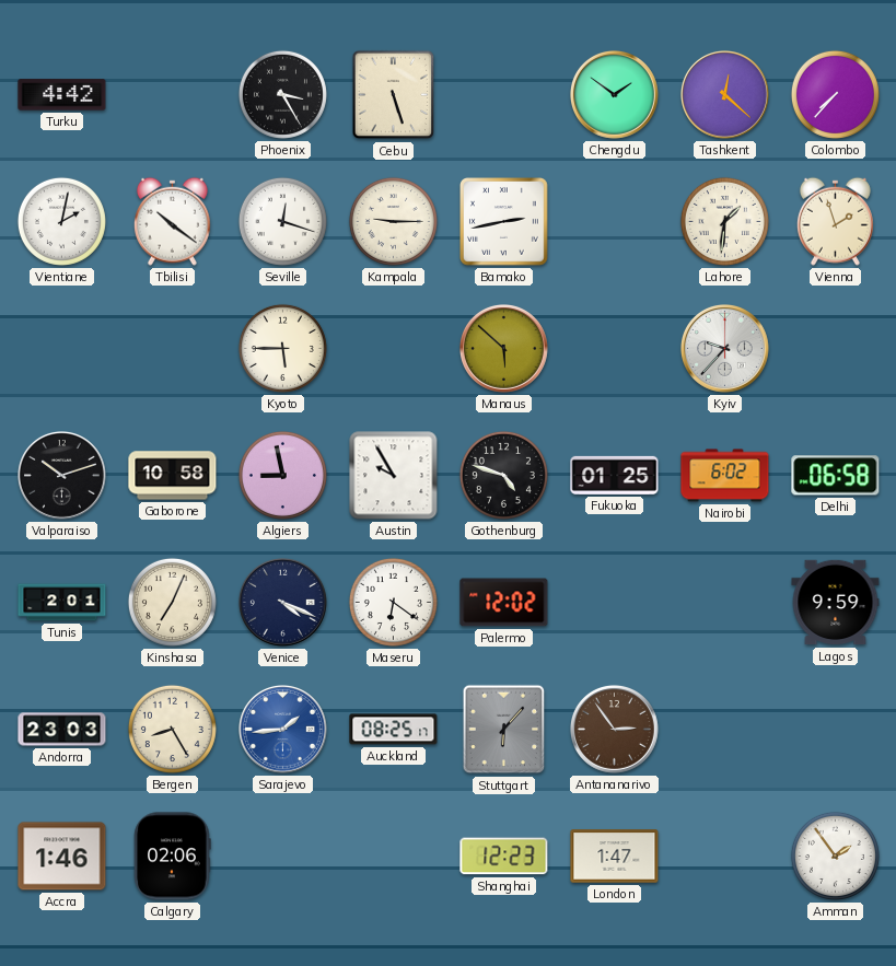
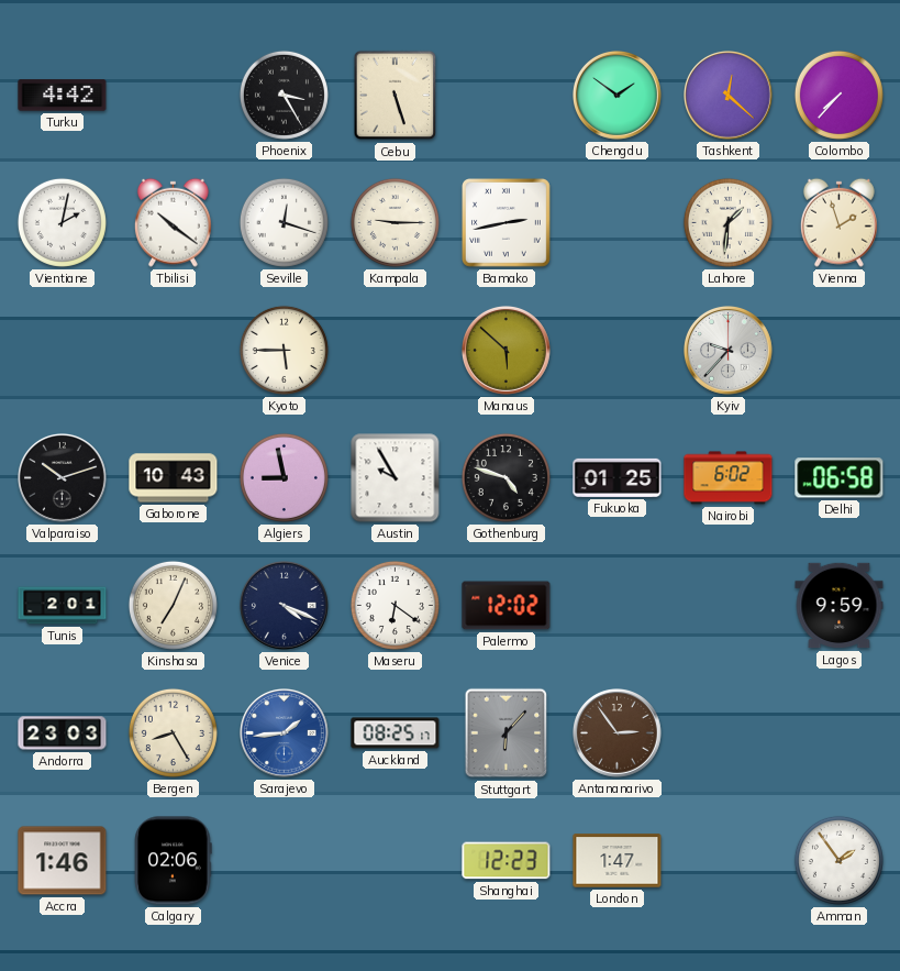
Gaborone: 10:58 -> 10:43 (174, 478)
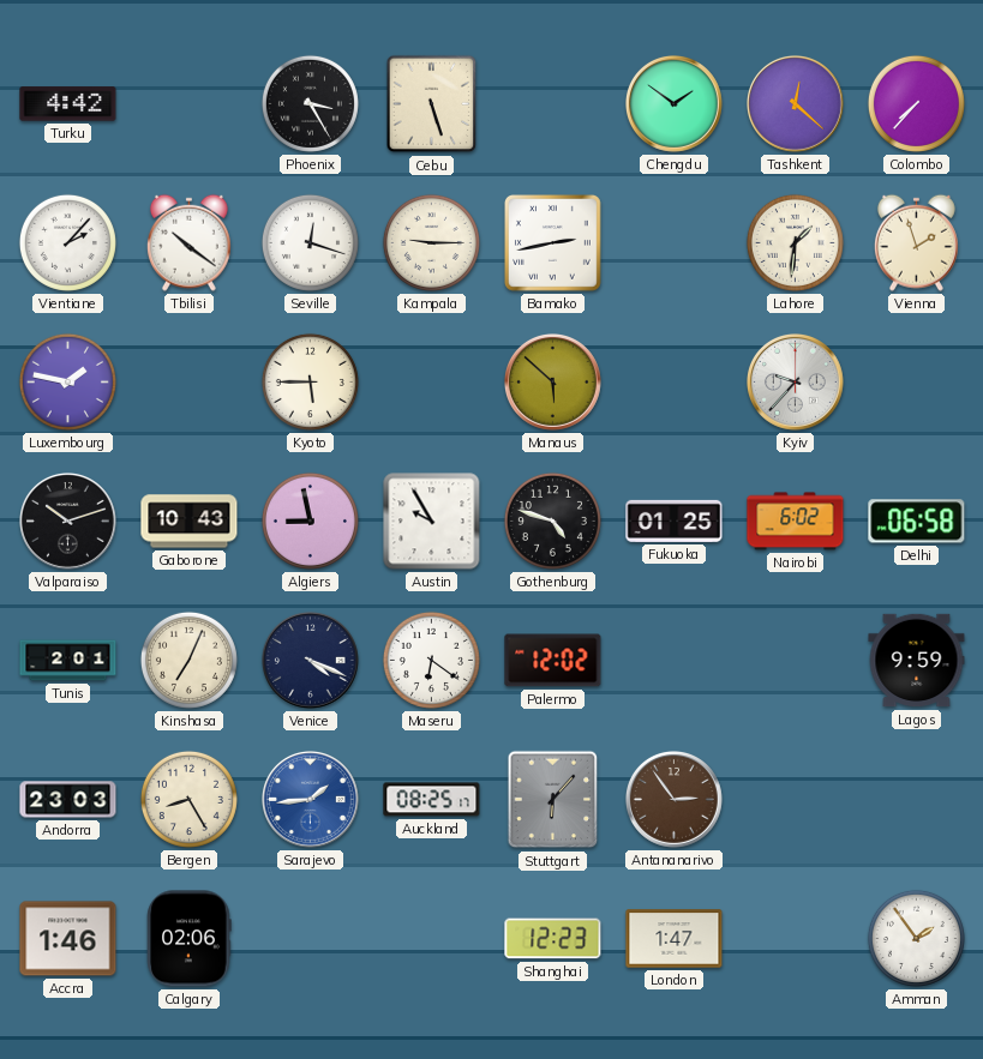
Vientiane: 2:02 -> 2:07 (67, 242)
Luxembourg: none -> 1:47 (67, 381)
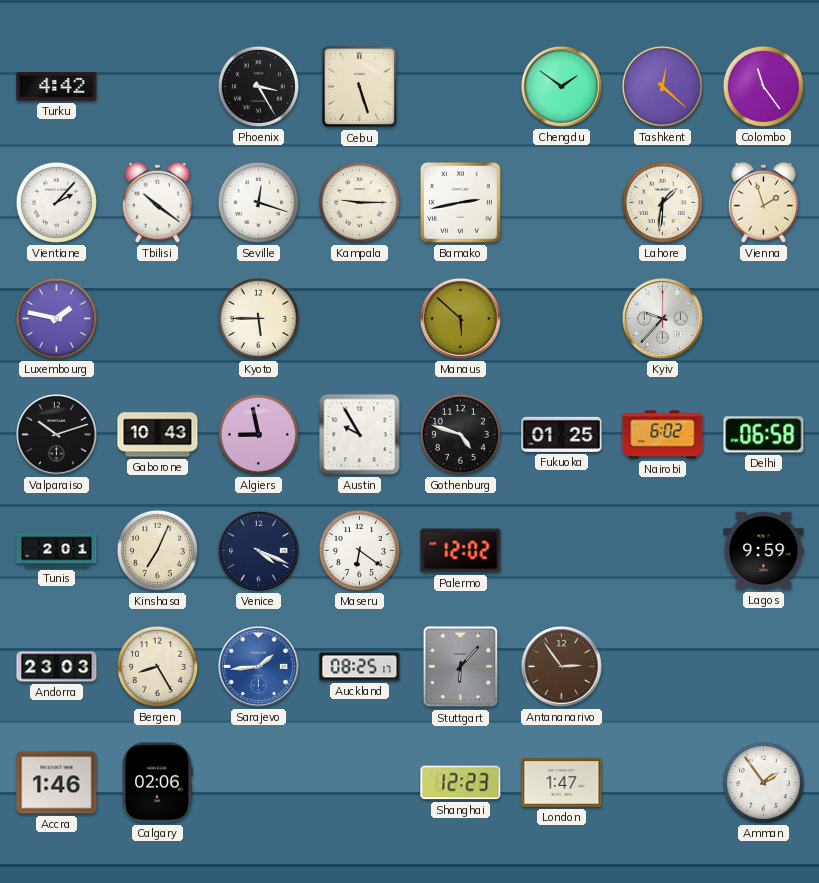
Colombo: 7:37 -> 11:24 (763, 86)
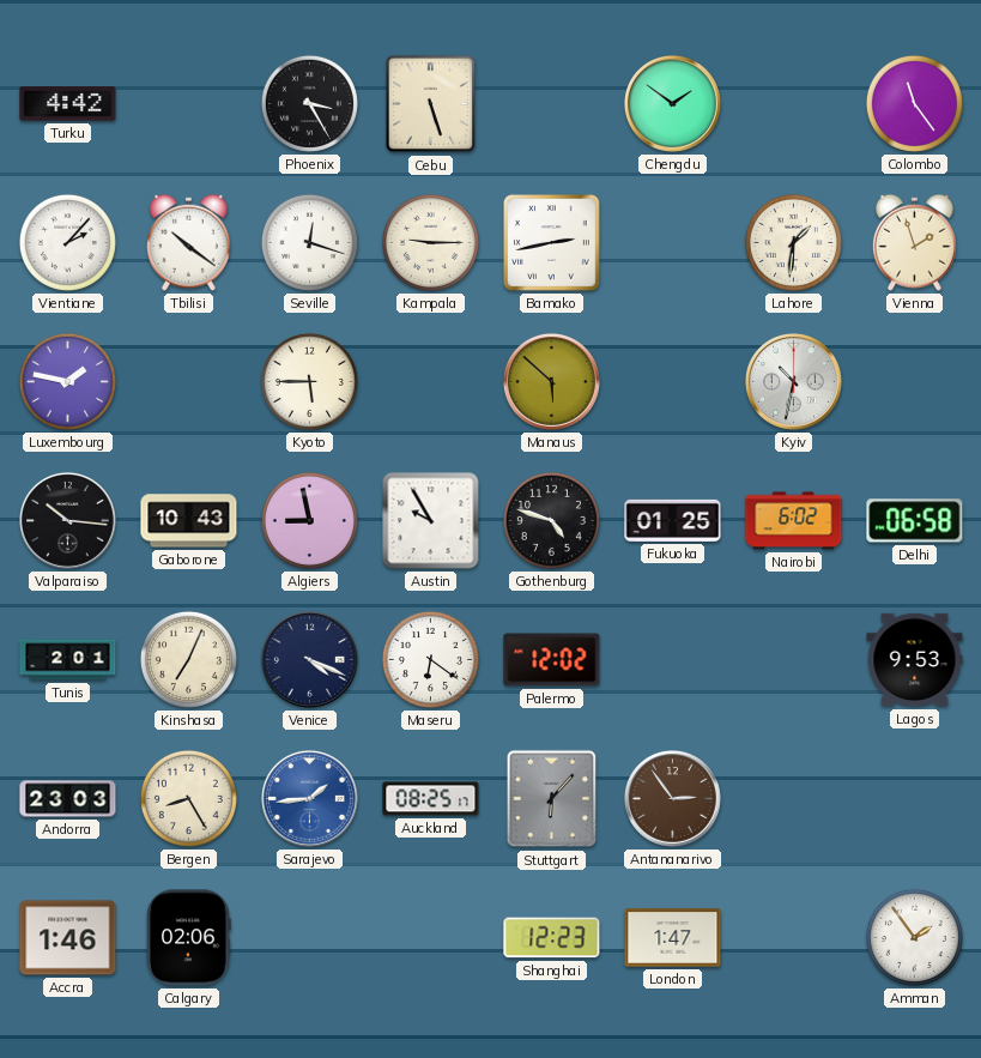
Tashkent: 12:22 -> none (663, 87)
Kyiv: 9:37 -> 10:32 (794, 382)
Valparaiso: 10:12 -> 10:16 (68, 521)
Lagos: 9:59 -> 9:53 (915, 660)
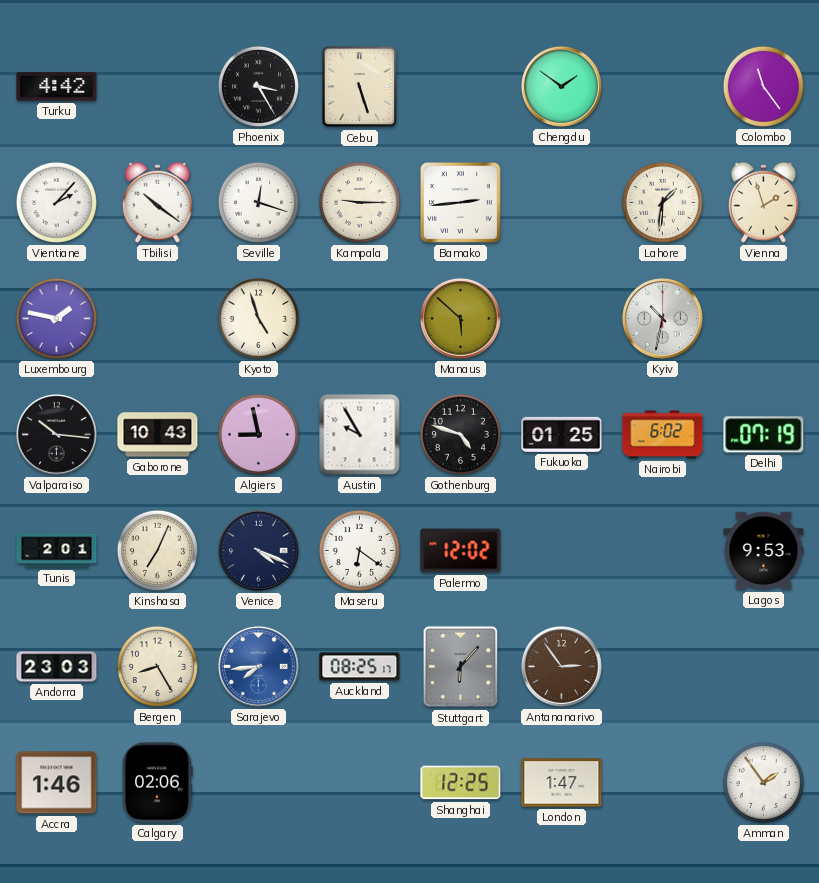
Bamako: 2:43 -> 2:44 (461, 203)
Kyoto: 5:45 -> 4:57 (258, 318)
Delhi: 06:58 -> 07:19 (764, 435)
Sarajevo: 1:44 -> 7:44 (259, 667)
Shanghai: 12:23 -> 12:25 (461, 783)
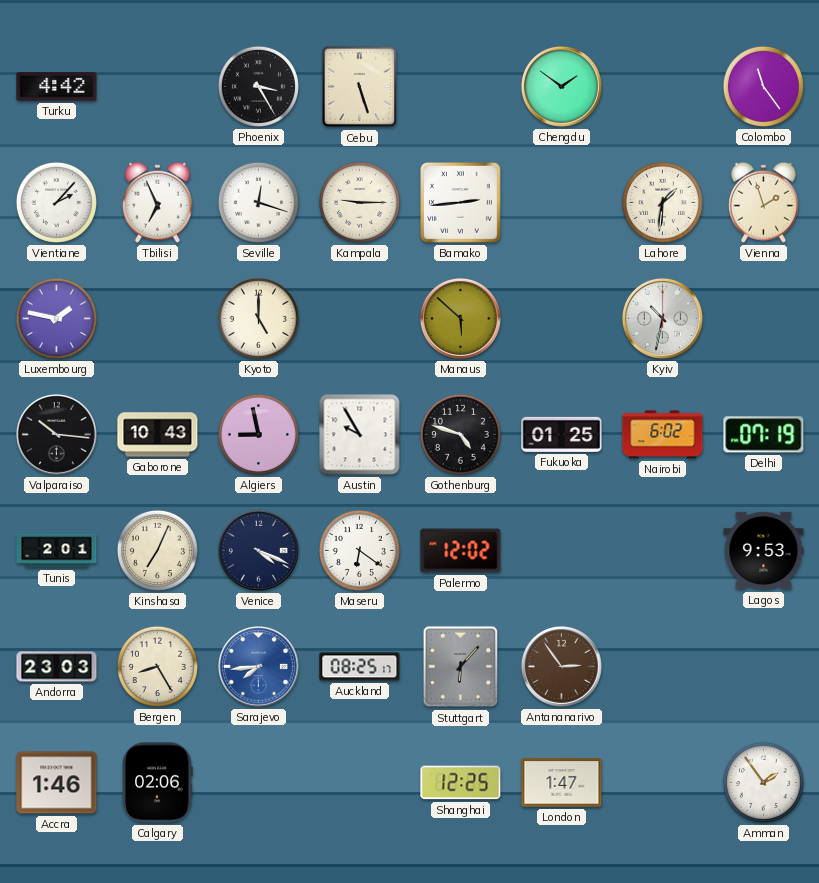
Tbilisi: 10:21 -> 6:56 (157, 202)
Kyoto: 4:57 -> 5:00 (258, 318)
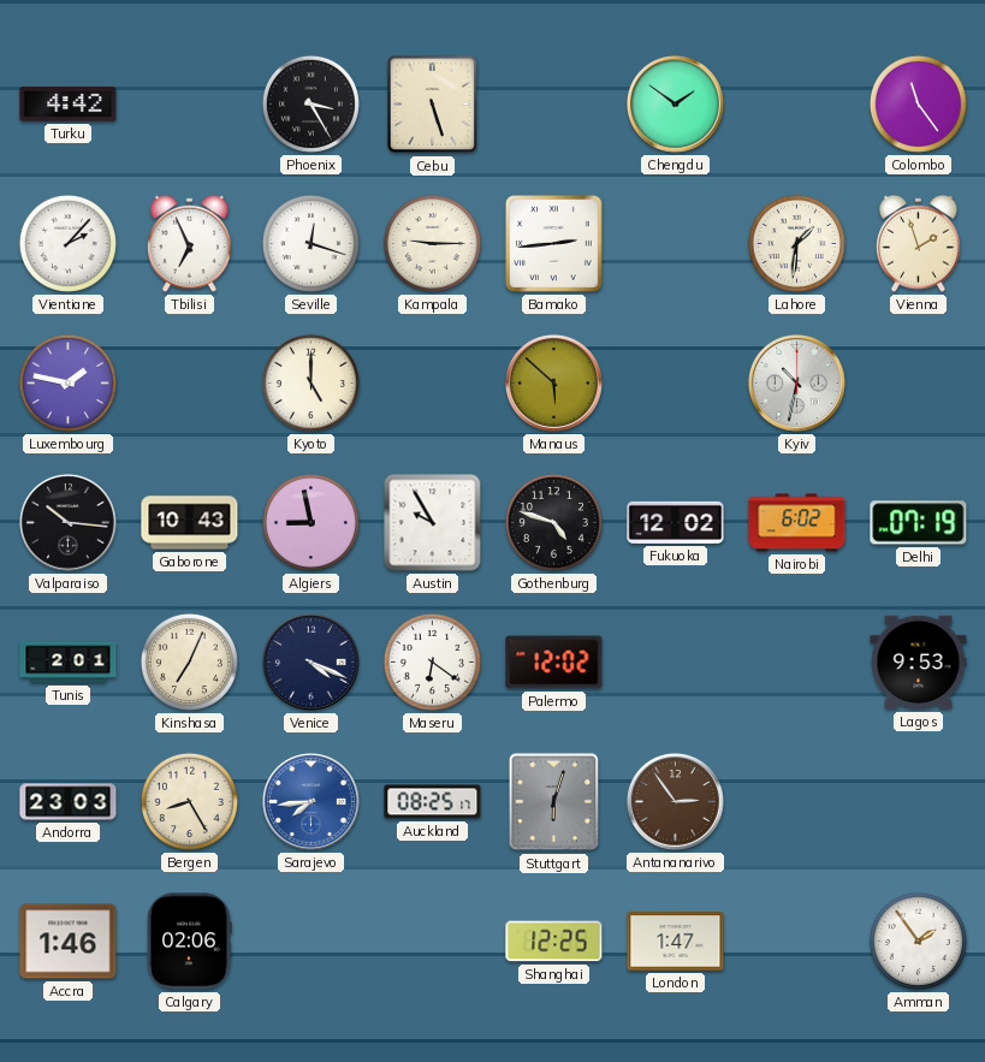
Fukuoka: 01:25 -> 12:02 (676, 522)
Stuttgart: 6:07 -> 6:03 (554, 802)
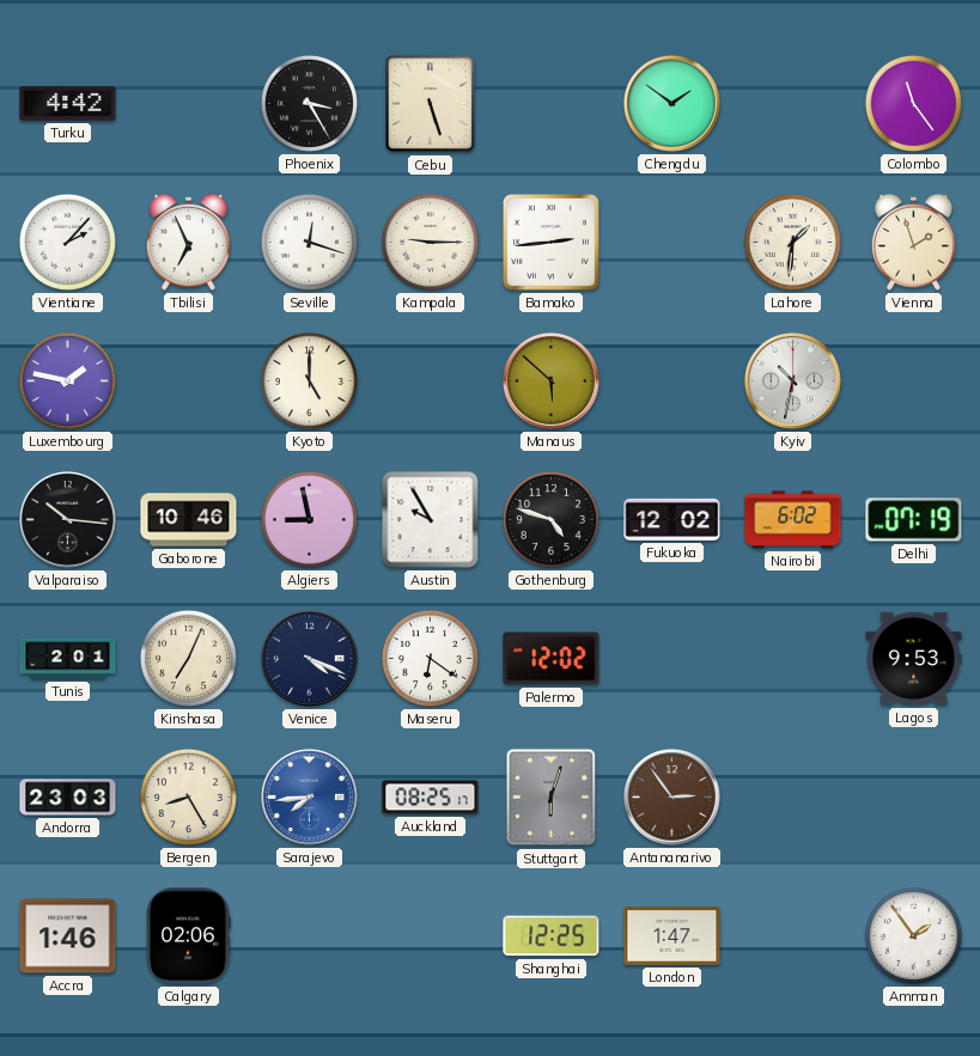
Gaborone: 10:43 -> 10:46 (189, 520)
